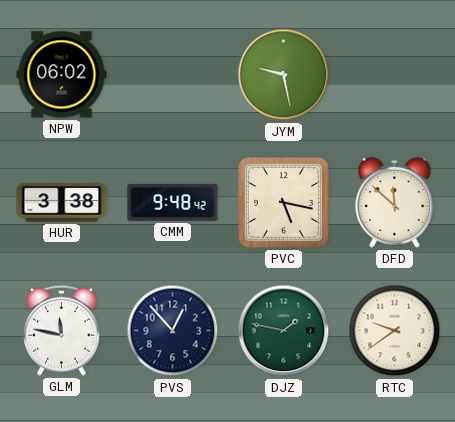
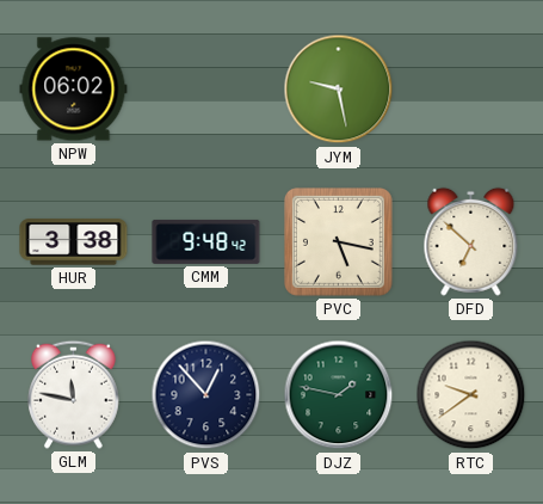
DFD: 11:52 -> 6:52 (471, 241)
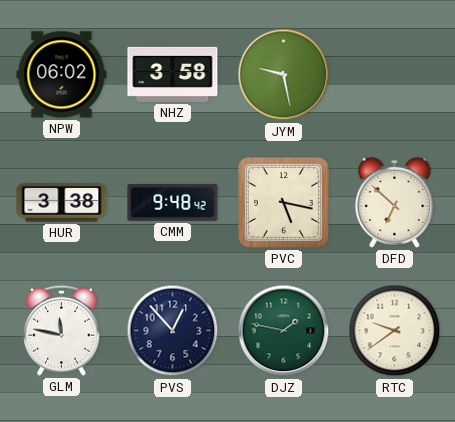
NHZ: none -> 3:58 (173, 74)
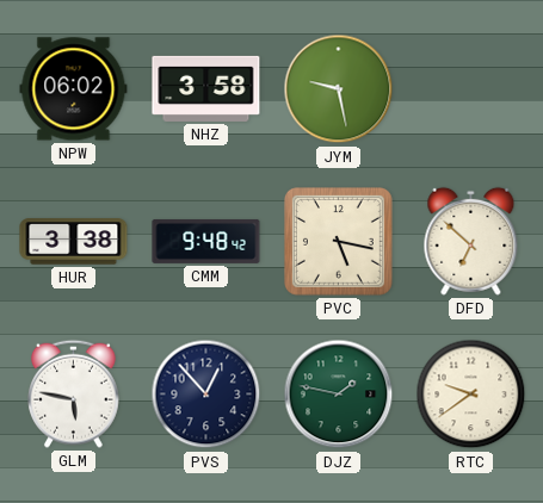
GLM: 11:47 -> 5:47 (74, 393)
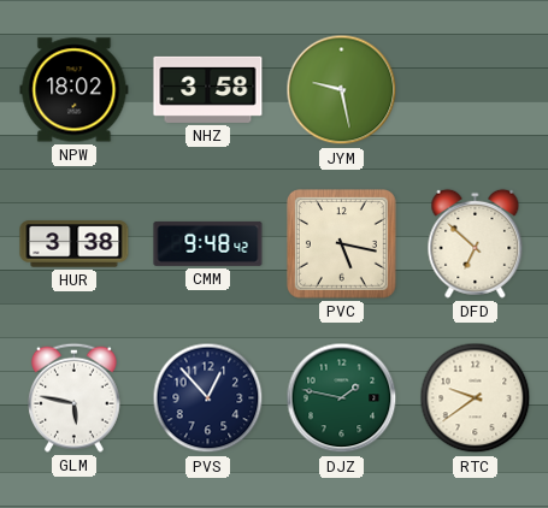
NPW: 06:02 -> 18:02 (75, 90)
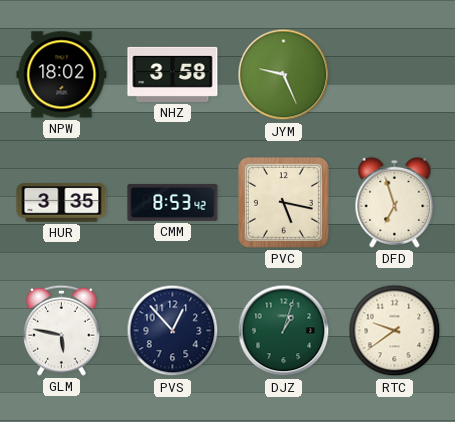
JYM: 9:28 -> 9:26 (284, 75)
HUR: 3:38 -> 3:35 (62, 203)
CMM: 9:48 -> 8:53 (173, 202)
DFD: 6:52 -> 6:57 (395, 202)
DJZ: 1:47 -> 1:03 (284, 331)
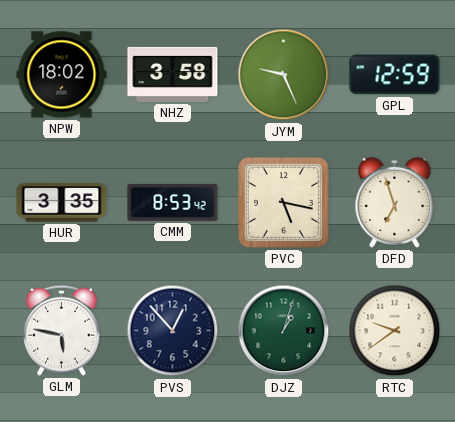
GPL: none -> 12:59 (395, 75)
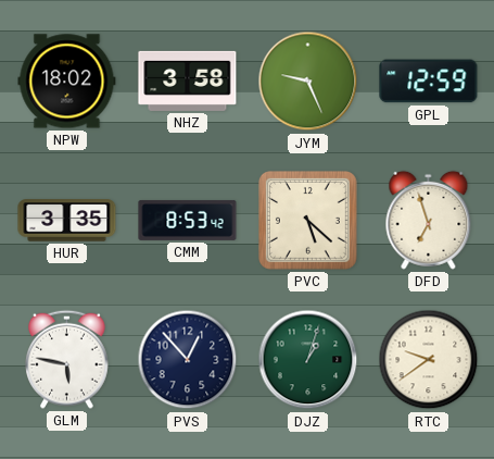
PVC: 5:17 -> 5:22 (307, 220)
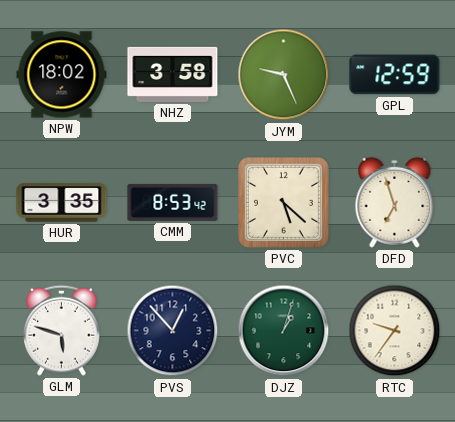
GLM: 5:47 -> 5:48 (62, 330)
RTC: 9:39 -> 9:36 (395, 331)
